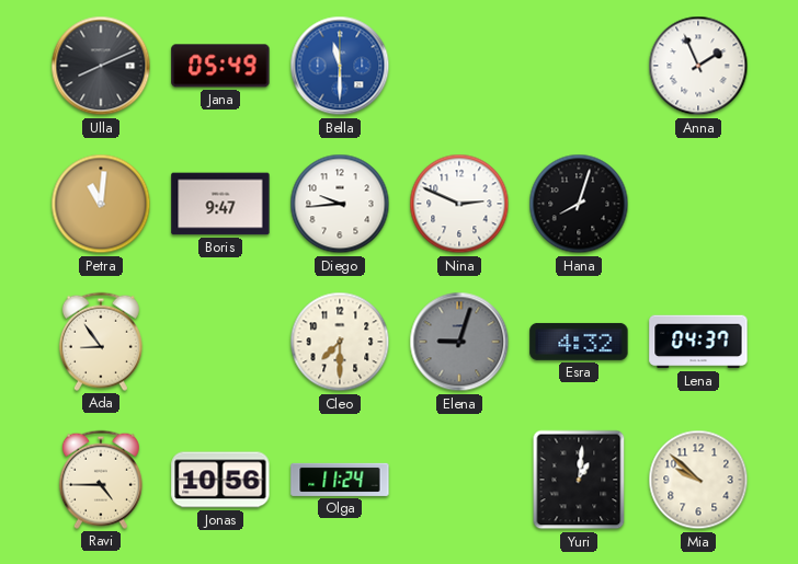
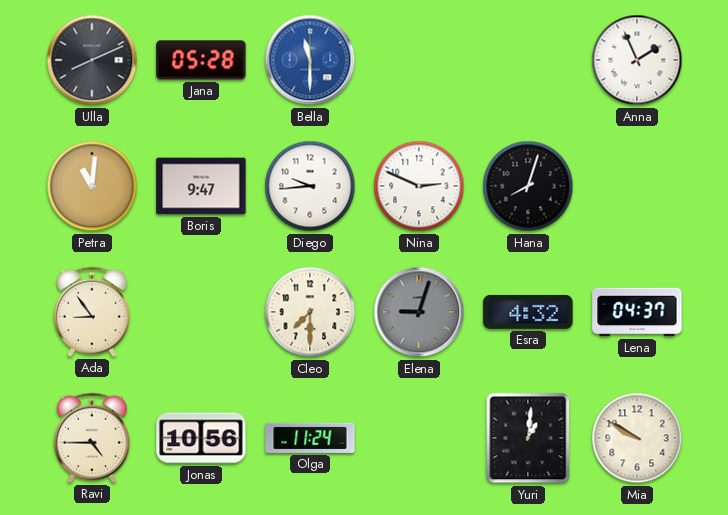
Jana: 05:49 -> 05:28 (201, 60)
Mia: 9:52 -> 9:50 (637, 438)
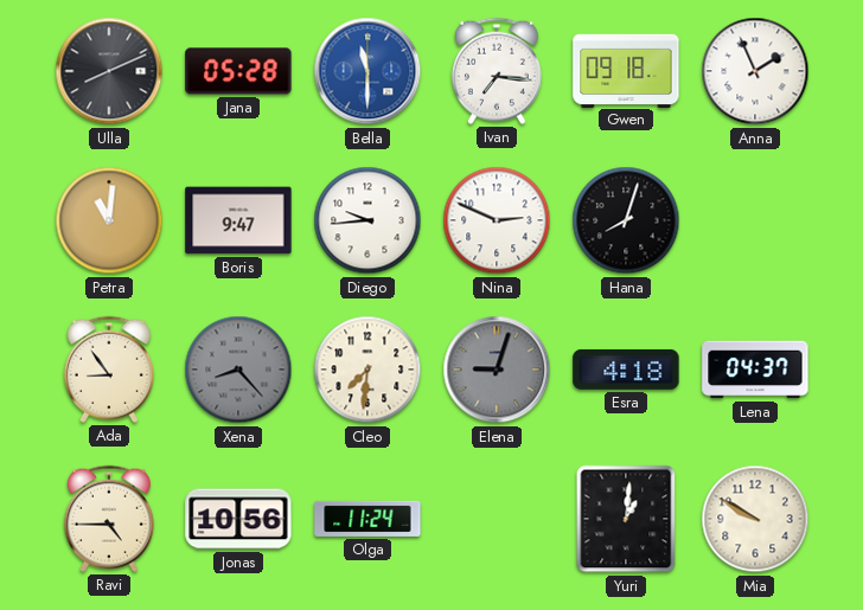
Ivan: none -> 7:16 (497, 71)
Gwen: none -> 09:18 (626, 70)
Xena: none -> 8:23 (238, 370)
Cleo: 7:30 -> 7:31 (367, 370)
Esra: 4:32 -> 4:18 (626, 370)
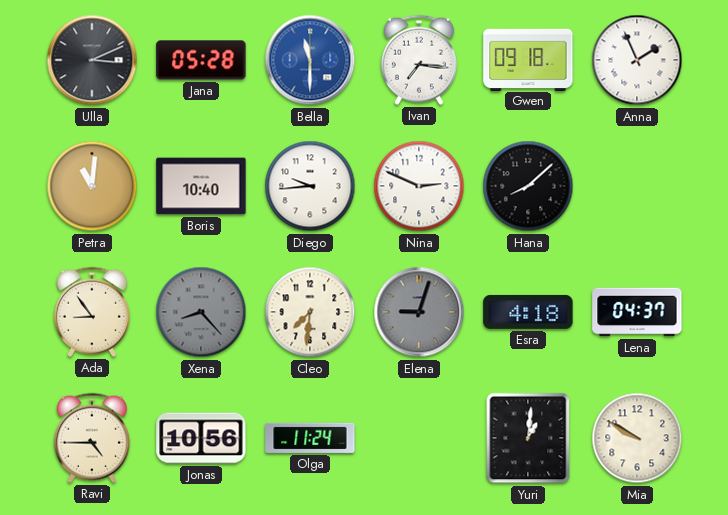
Ulla: 8:11 -> 3:11 (92, 60)
Boris: 9:47 -> 10:40 (201, 186)
Hana: 8:03 -> 8:08 (528, 186)
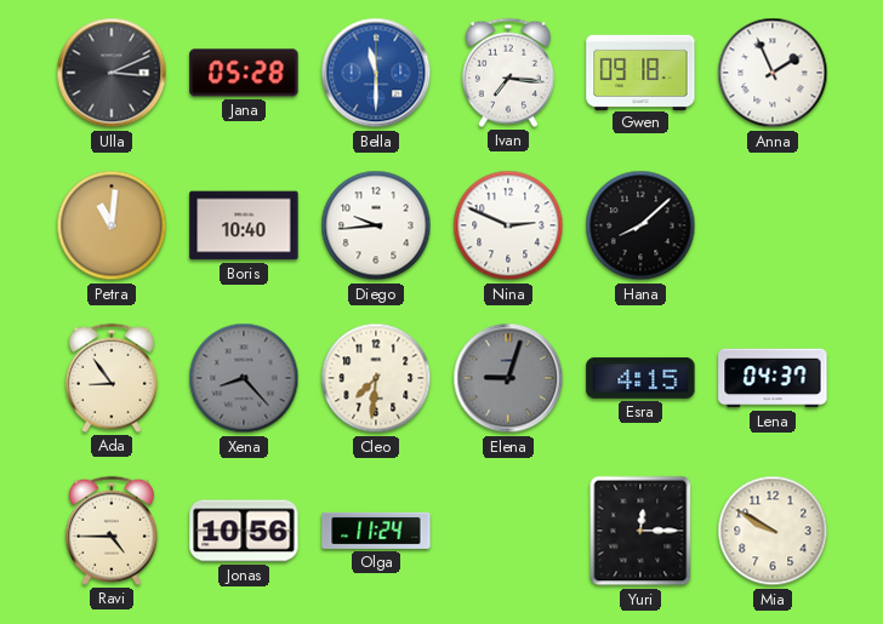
Esra: 4:18 -> 4:15 (640, 378)
Yuri: 1:01 -> 12:15 (640, 531)
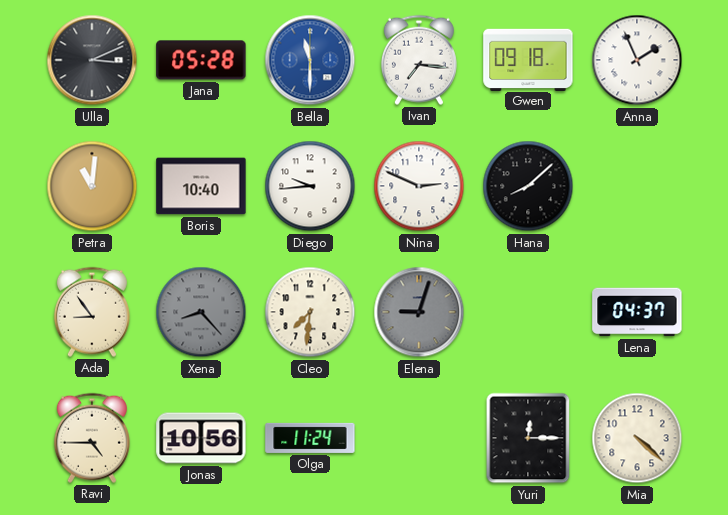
Esra: 4:15 -> none (640, 378)
Mia: 9:50 -> 4:22 (637, 438)
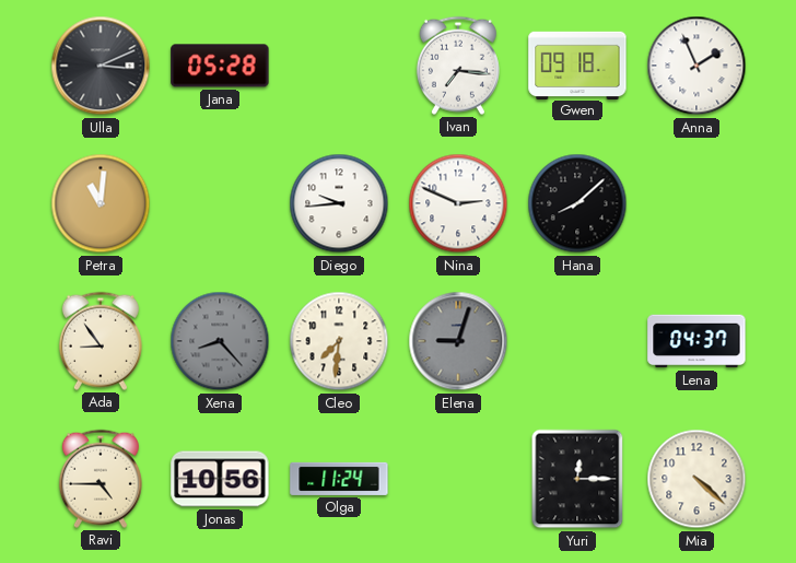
Bella: 11:30 -> none (310, 60)
Boris: 10:40 -> none (201, 186)
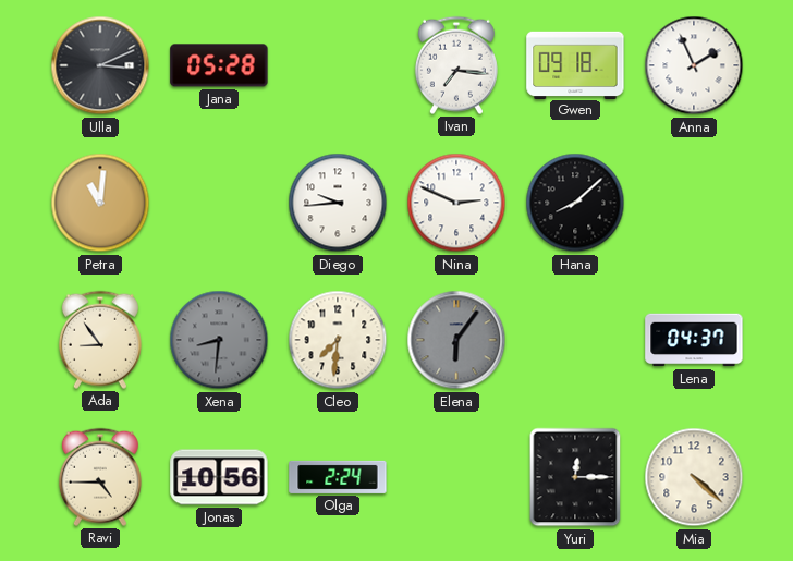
Xena: 8:23 -> 8:31 (219, 340)
Elena: 9:03 -> 6:06 (456, 340)
Olga: 11:24 -> 2:24 (338, 477)
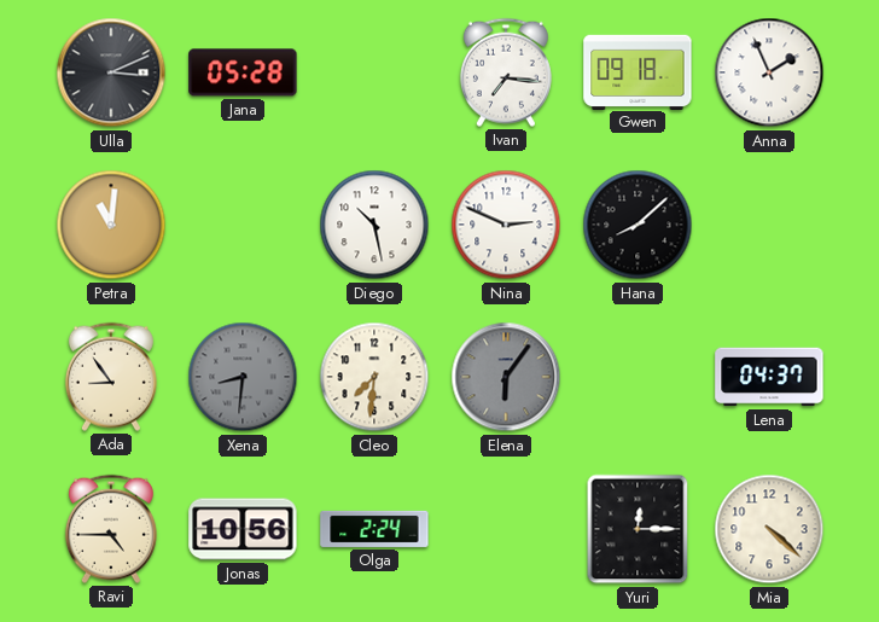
Diego: 9:44 -> 10:28 (374, 225)
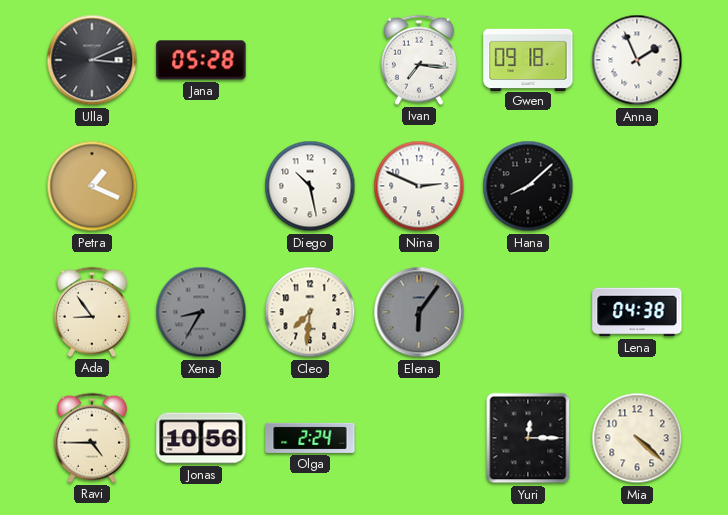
Petra: 11:01 -> 1:19 (92, 186)
Xena: 8:31 -> 8:35 (201, 312)
Lena: 04:37 -> 04:38 (637, 312)
